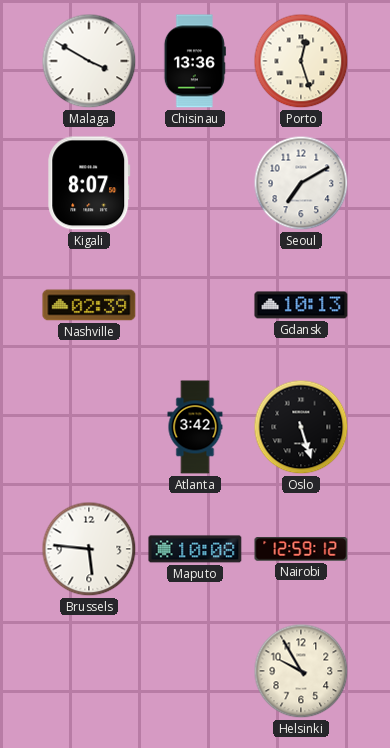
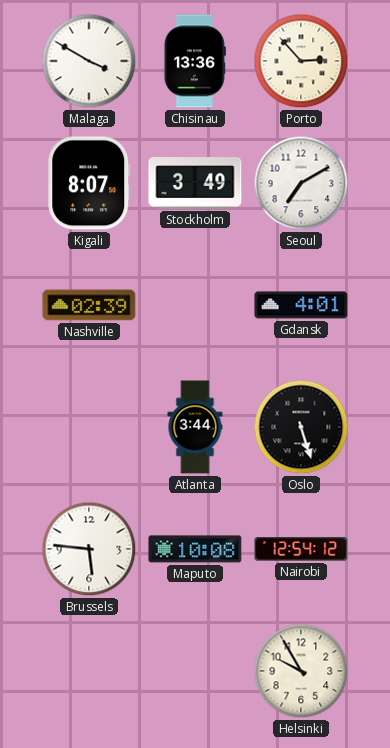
Porto: 12:27 -> 2:53 (301, 61)
Stockholm: none -> 3:49 (195, 183)
Gdansk: 10:13 -> 4:01 (301, 305)
Atlanta: 3:42 -> 3:44 (195, 427)
Nairobi: 12:59 -> 12:54 (301, 549)
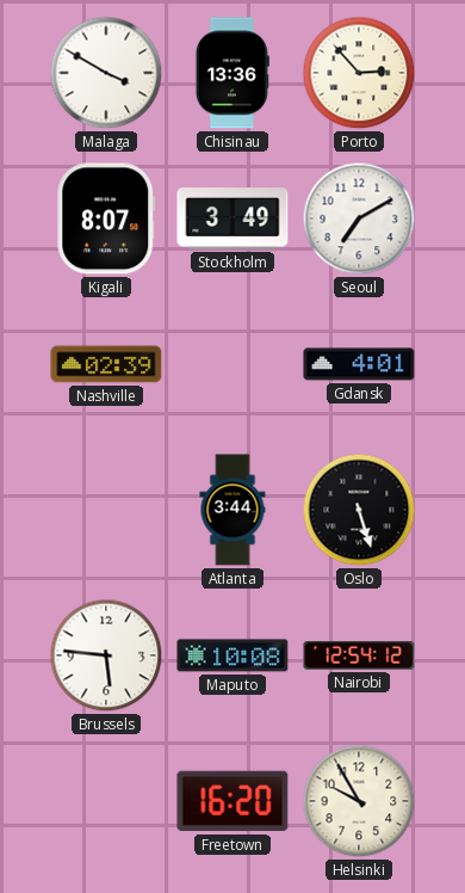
Freetown: none -> 16:20 (232, 801)
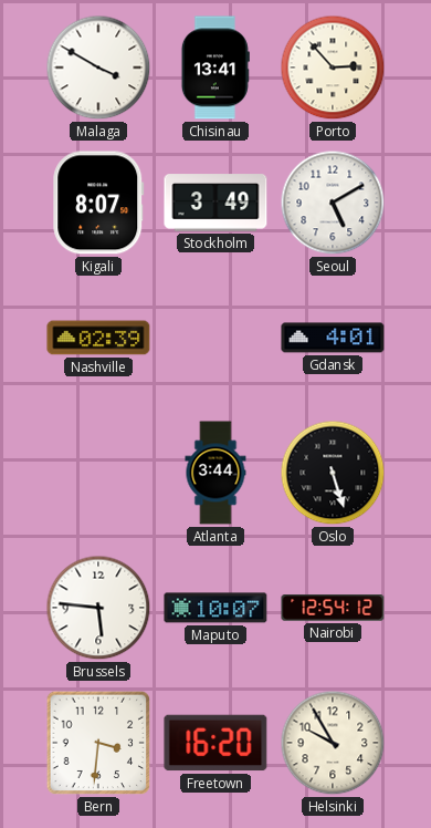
Chisinau: 13:36 -> 13:41 (215, 68)
Seoul: 7:10 -> 5:10 (333, 203)
Maputo: 10:08 -> 10:07 (215, 608)
Bern: none -> 3:31 (98, 743)
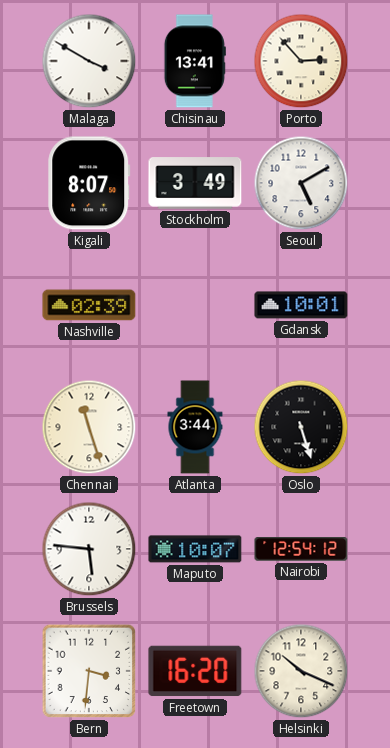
Gdansk: 4:01 -> 10:01 (301, 305)
Chennai: none -> 11:27 (89, 427)
Helsinki: 9:55 -> 10:19 (301, 671)
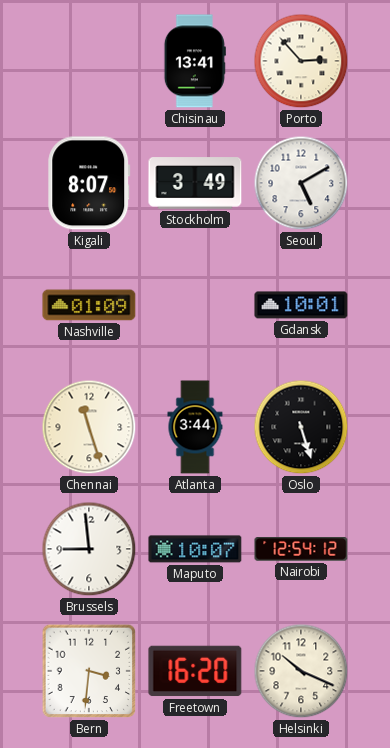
Malaga: 3:50 -> none (89, 61)
Nashville: 02:39 -> 01:09 (89, 305)
Brussels: 5:46 -> 8:59 (89, 549)
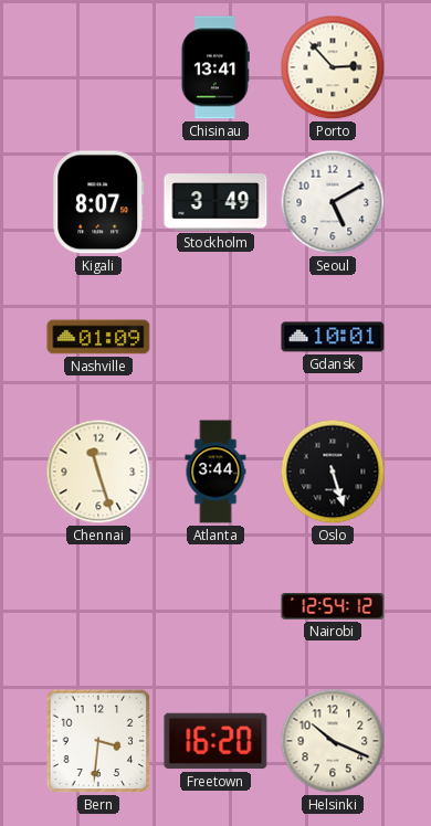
Brussels: 8:59 -> none (89, 549)
Maputo: 10:07 -> none (195, 549)
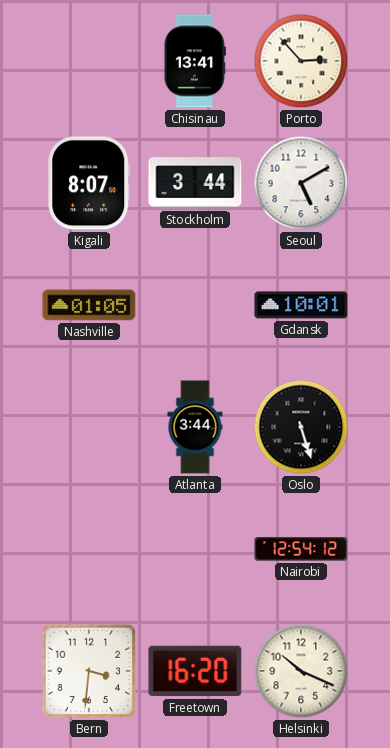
Stockholm: 3:49 -> 3:44 (195, 183)
Nashville: 01:09 -> 01:05 (89, 305)
Chennai: 11:27 -> none (98, 472)
